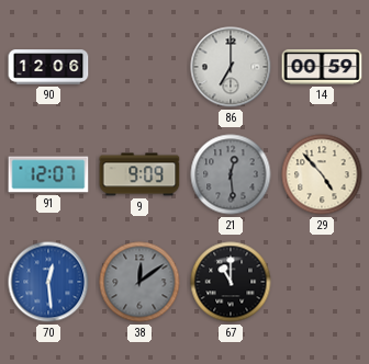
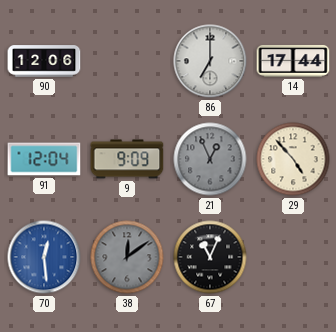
14: 00:59 -> 17:44 (293, 61)
91: 12:07 -> 12:04 (44, 159)
21: 12:29 -> 12:56 (210, 159)
67: 11:00 -> 11:04 (210, 257)
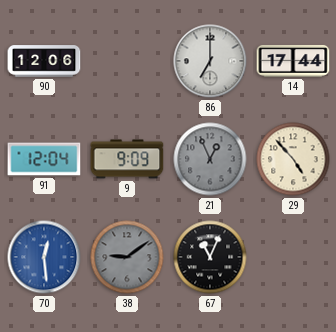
38: 12:09 -> 9:09 (127, 257)
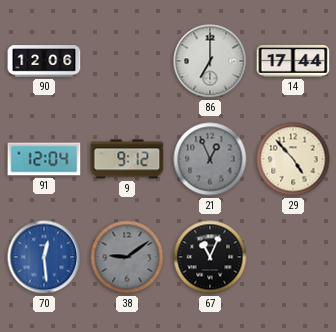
9: 9:09 -> 9:12 (127, 159)
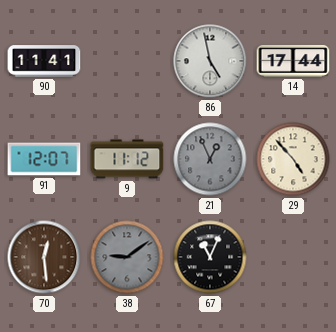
90: 12:06 -> 11:41 (44, 61)
86: 7:00 -> 4:58 (210, 61)
91: 12:04 -> 12:07 (44, 159)
9: 9:12 -> 11:12 (127, 159)
70 dial: blue -> brown (44, 257)
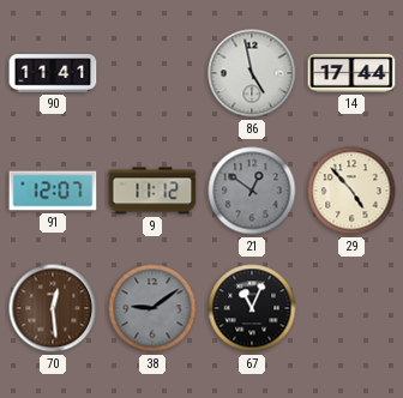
21: 12:56 -> 12:51 (252, 191)
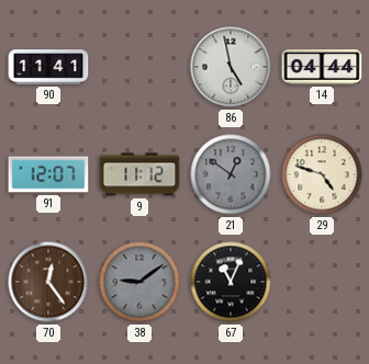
14: 17:44 -> 04:44 (322, 67)
29: 4:53 -> 4:48 (322, 174)
70: 12:29 -> 12:24 (48, 282)
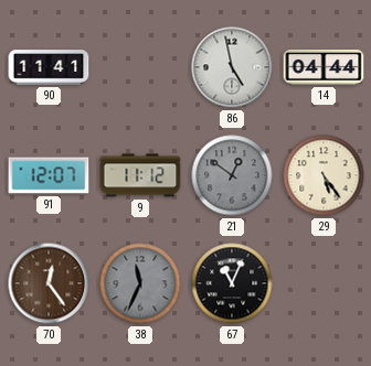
29: 4:48 -> 5:24 (324, 175)
38: 9:09 -> 11:34 (140, 283)
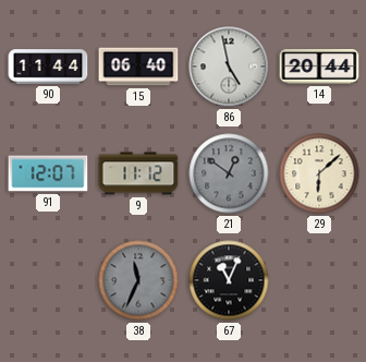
90: 11:41 -> 11:44 (48, 67)
15: none -> 06:40 (138, 67)
14: 04:44 -> 20:44 (319, 67)
29: 5:24 -> 6:08 (319, 173)
70: 12:24 -> none (49, 283)
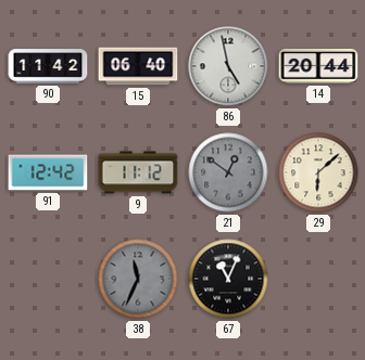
90: 11:44 -> 11:42 (48, 66)
91: 12:07 -> 12:42 (48, 172)
